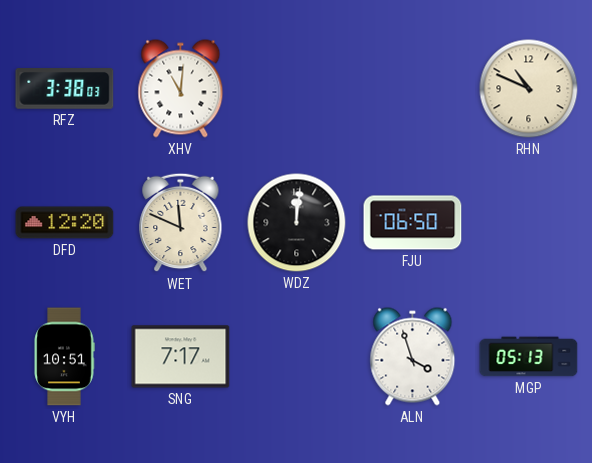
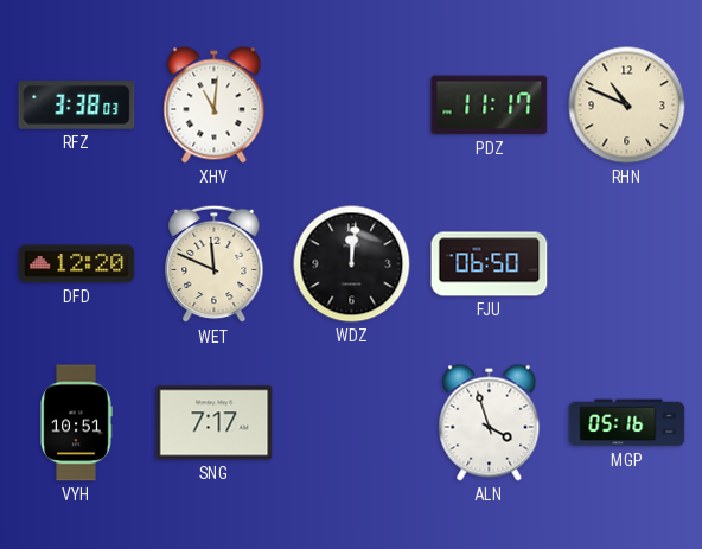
PDZ: none -> 11:17 (490, 106)
MGP: 05:13 -> 05:16 (627, 423)
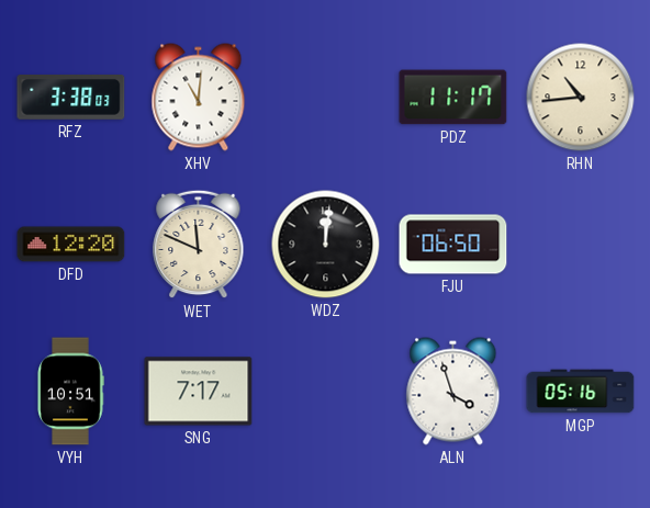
RHN: 10:49 -> 10:44 (581, 98)
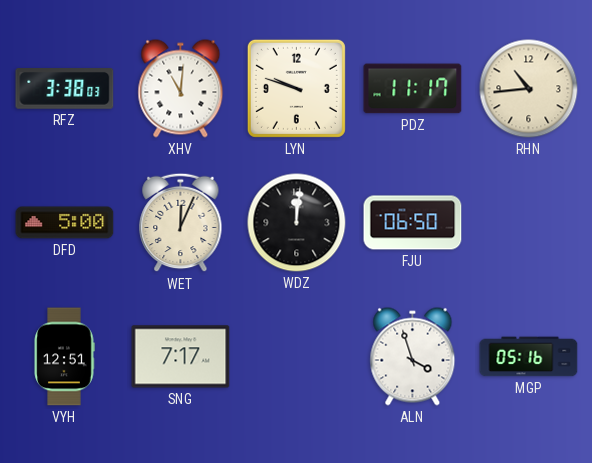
LYN: none -> 9:48 (296, 88)
DFD: 12:20 -> 5:00 (65, 223)
WET: 11:49 -> 12:04 (181, 223)
VYH: 10:51 -> 12:51 (64, 357)
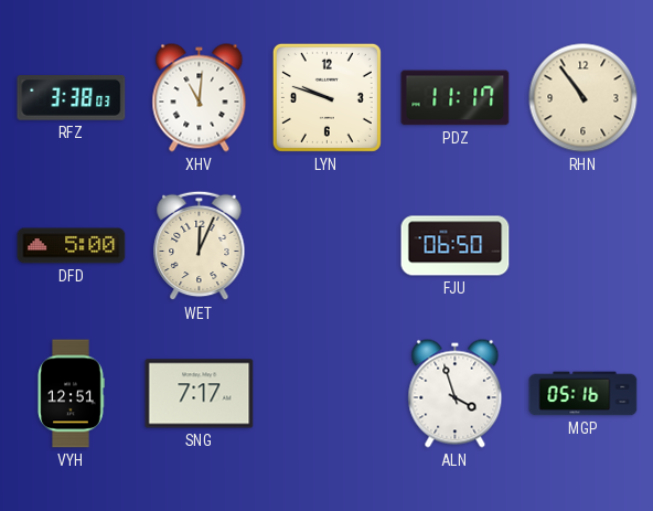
RHN: 10:44 -> 10:54 (584, 98)
WDZ: 12:01 -> none (297, 223)
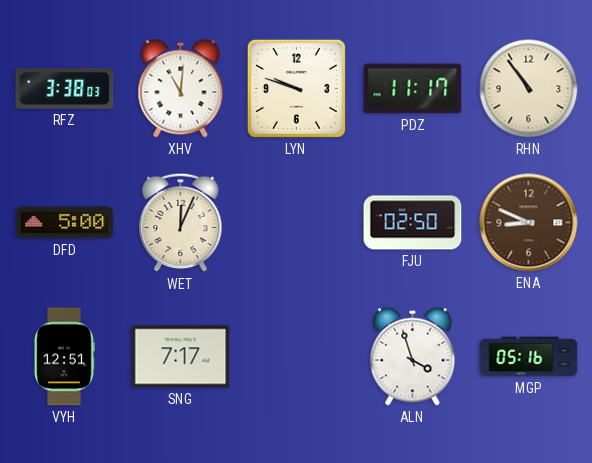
FJU: 06:50 -> 02:50 (413, 223)
ENA: none -> 8:49 (529, 223)
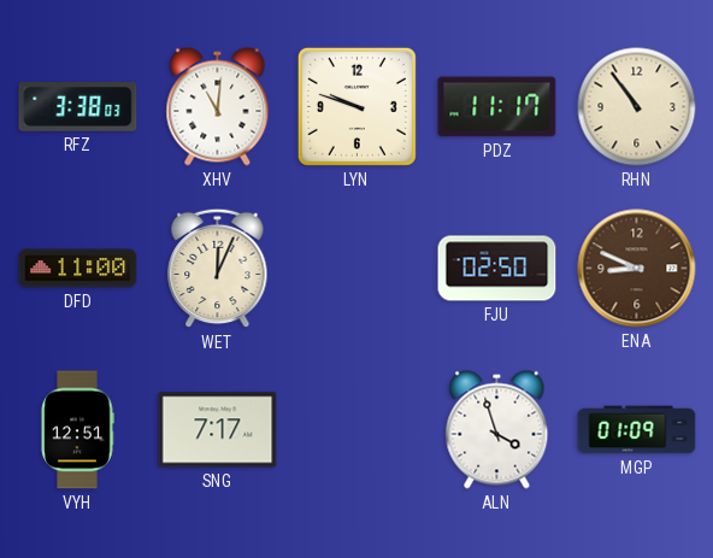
DFD: 5:00 -> 11:00 (78, 269)
MGP: 05:16 -> 01:09 (637, 430)
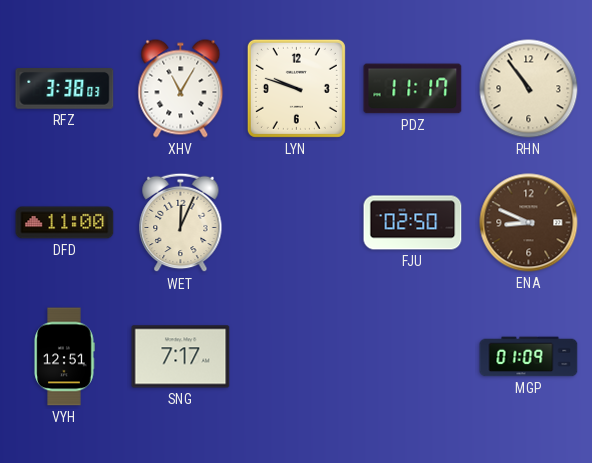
XHV: 11:01 -> 11:05 (181, 89)
ALN: 3:57 -> none (497, 430)
